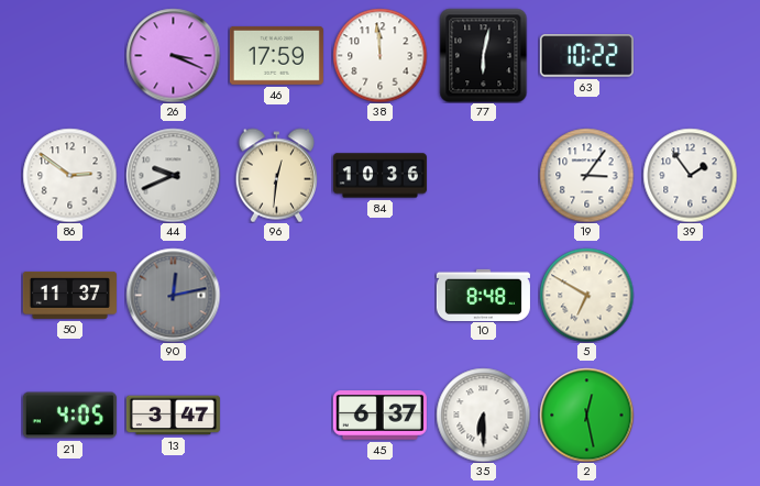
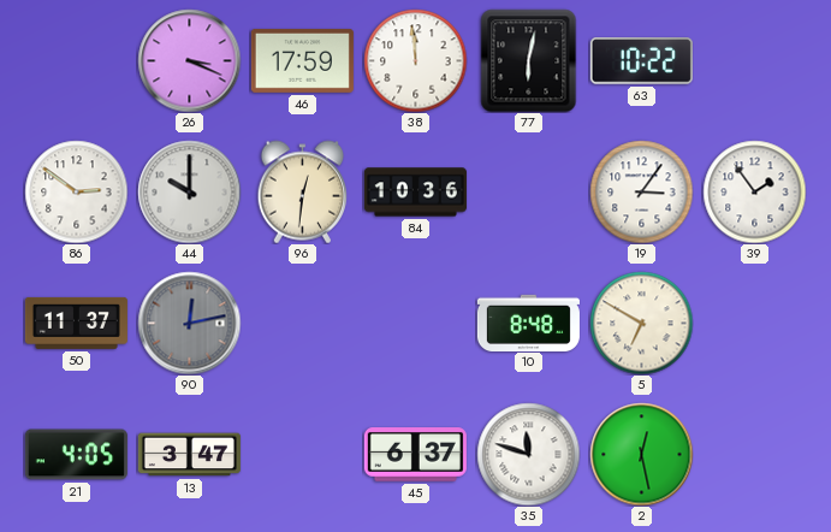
44: 9:41 -> 10:00 (189, 191)
35: 6:30 -> 11:48 (528, 454)
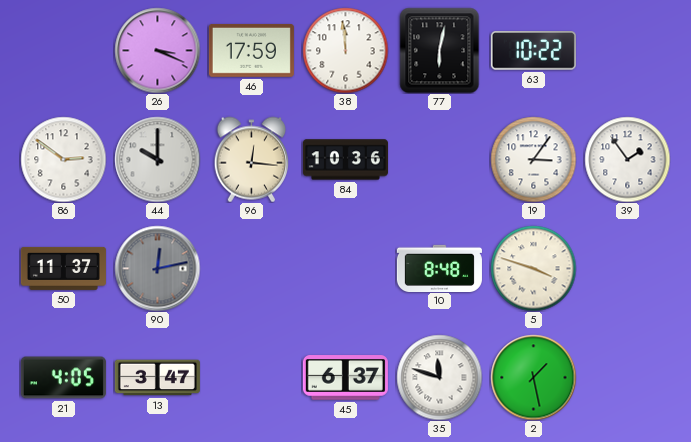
96: 12:31 -> 12:16 (252, 159)
5: 6:50 -> 3:48 (533, 268)
2: 12:28 -> 1:28 (533, 377)
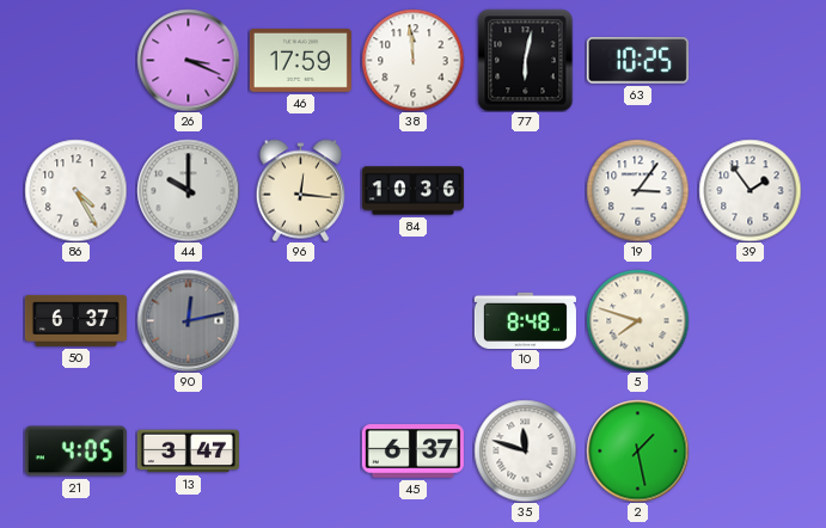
63: 10:22 -> 10:25 (637, 61)
86: 2:51 -> 4:25 (75, 190)
50: 11:37 -> 6:37 (75, 320)
5: 3:48 -> 7:48 (637, 320)
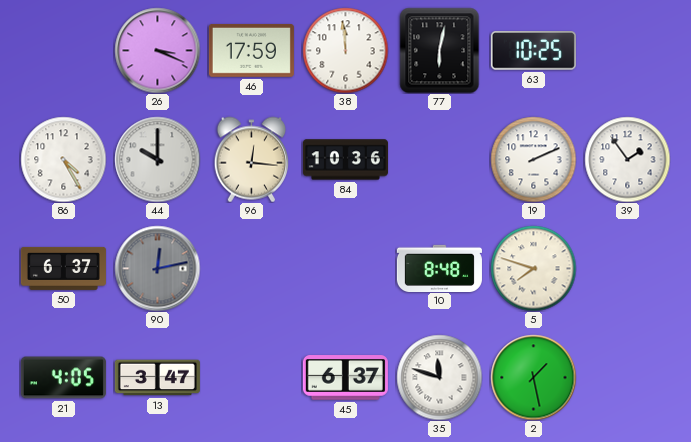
19: 3:06 -> 2:11 (533, 159)
